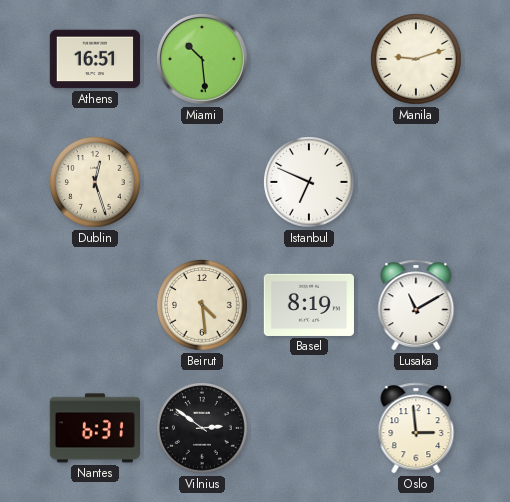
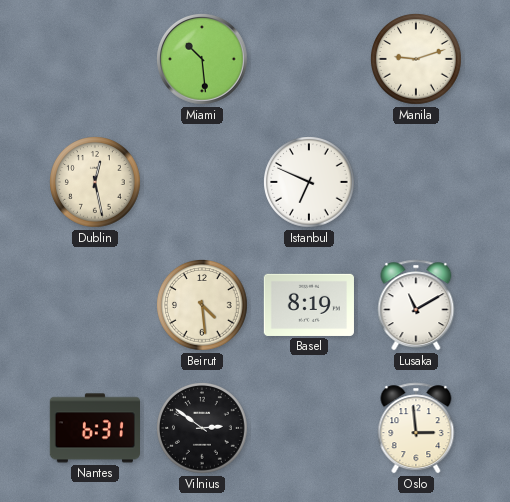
Athens: 16:51 -> none (94, 59)
Dublin: 12:27 -> 12:28 (96, 183)
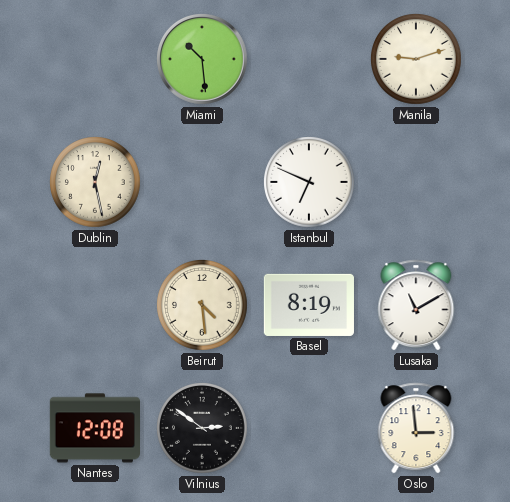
Nantes: 6:31 -> 12:08 (94, 428)
